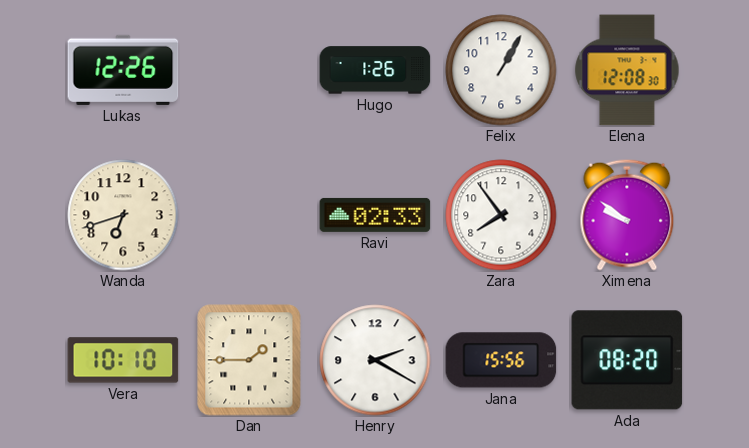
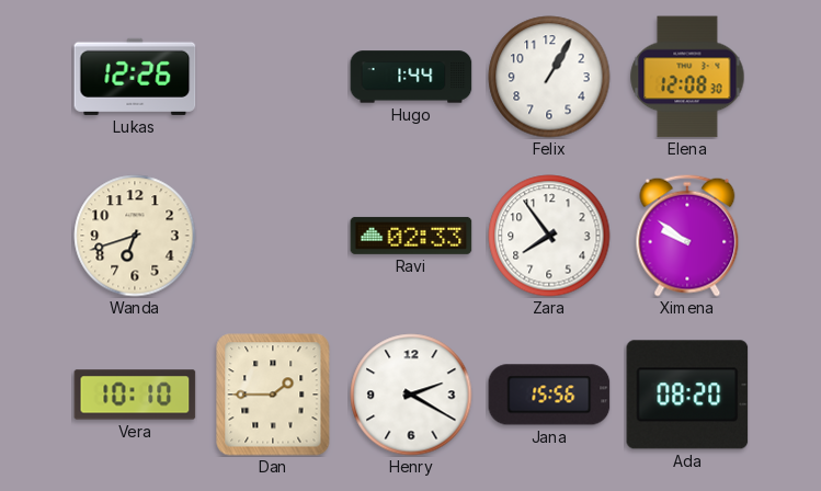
Hugo: 1:26 -> 1:44 (411, 77)
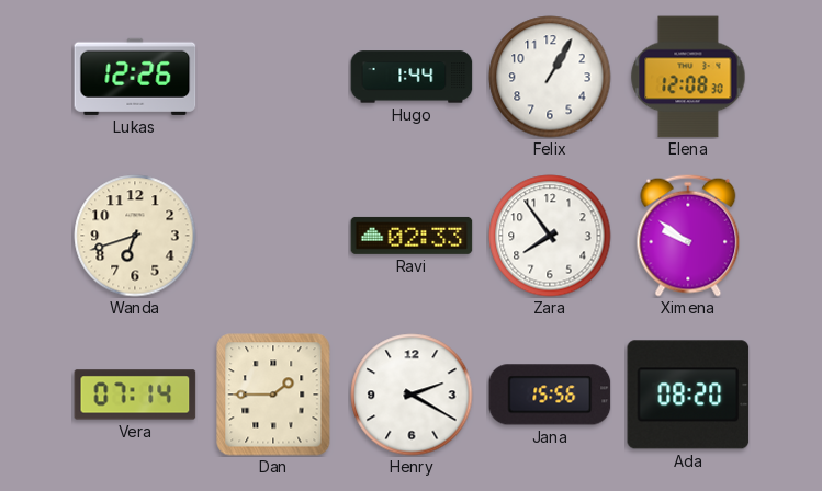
Vera: 10:10 -> 07:14 (135, 395)
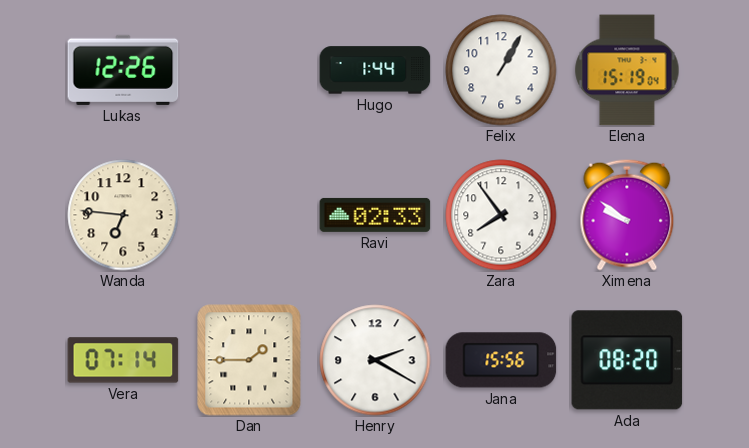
Elena: 12:08 -> 15:19 (627, 70)
Wanda: 6:42 -> 6:46 (123, 215)
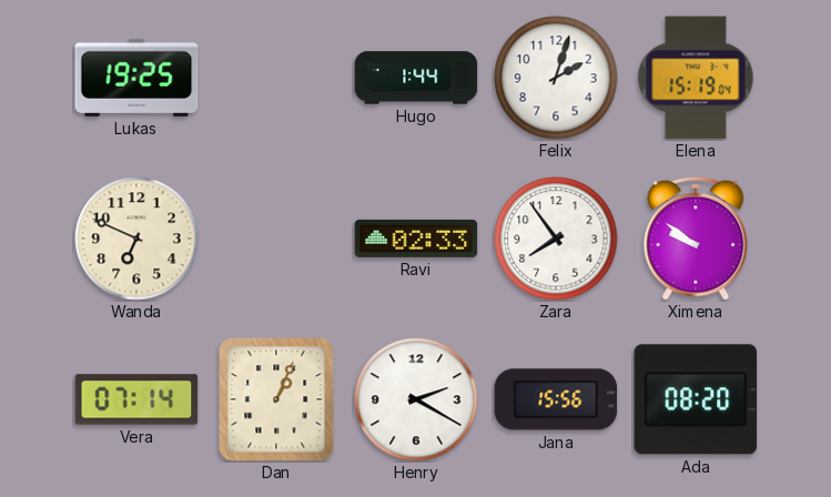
Lukas: 12:26 -> 19:25 (136, 78)
Felix: 1:05 -> 2:03 (556, 78)
Wanda: 6:46 -> 6:49 (136, 239)
Dan: 1:45 -> 1:04 (276, 399)
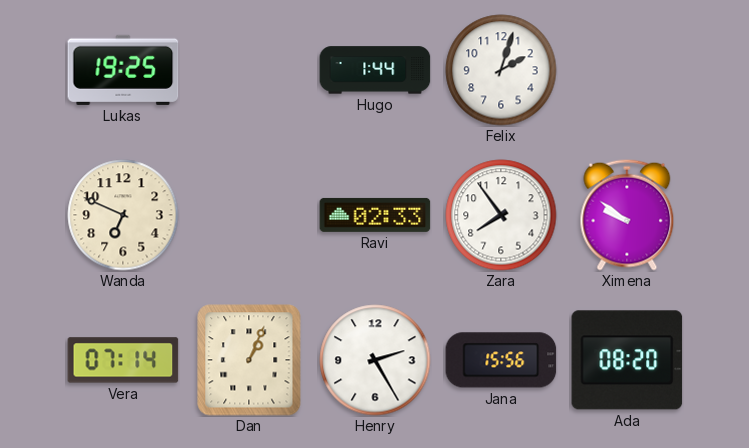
Elena: 15:19 -> none (696, 78)
Henry: 2:20 -> 2:25 (375, 360)
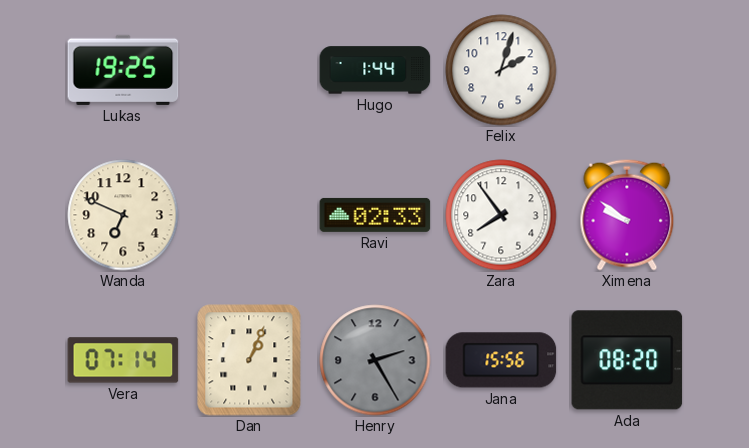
Henry dial: white -> grey (375, 360)
